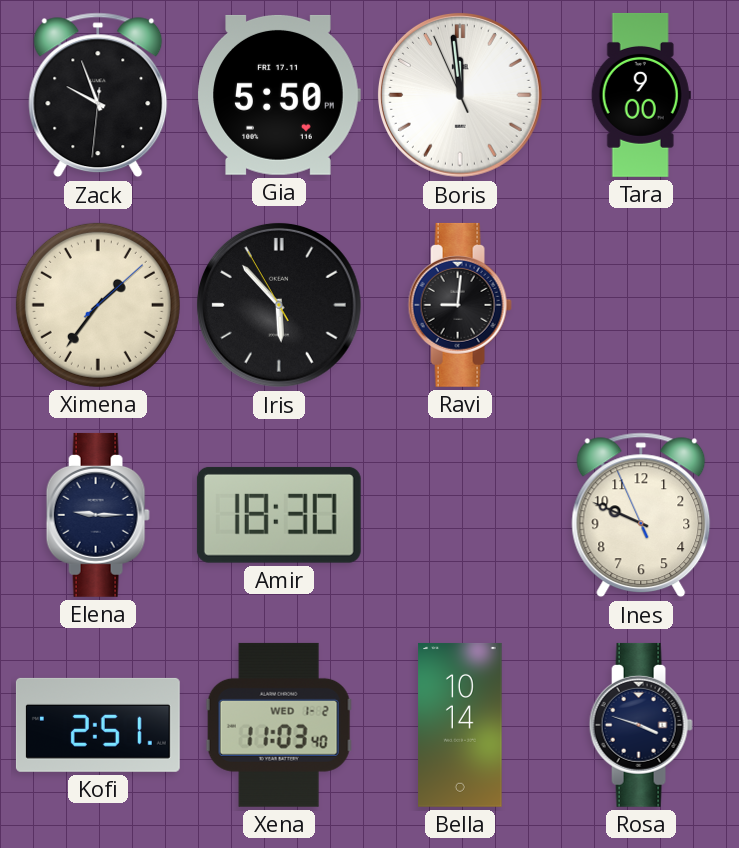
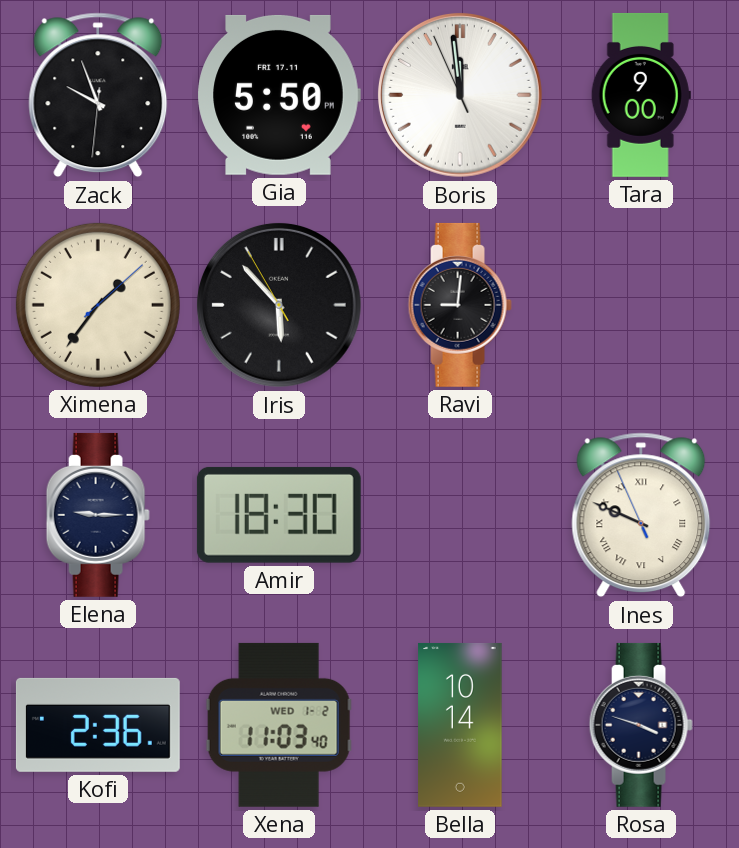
Ines numerals: Arabic -> Roman (641, 515)
Kofi: 2:51 -> 2:36 (98, 725)
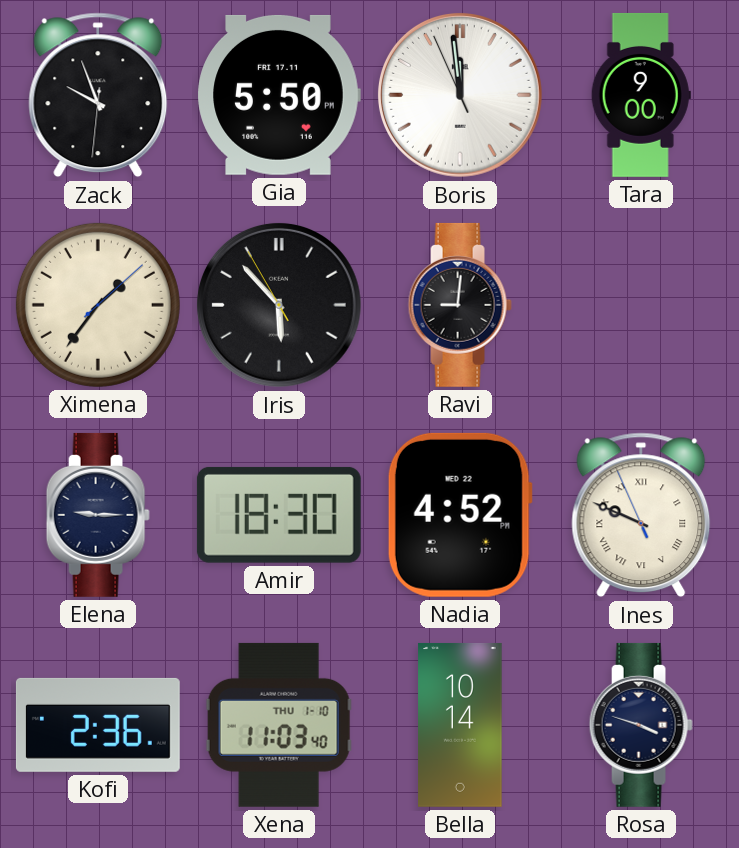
Nadia: none -> 4:52 (460, 515)
Xena date: WED 1-2 -> THU 1-10 (279, 725)
